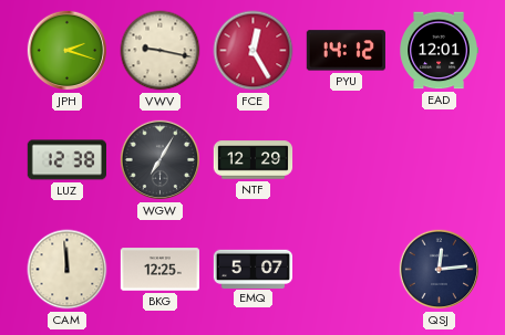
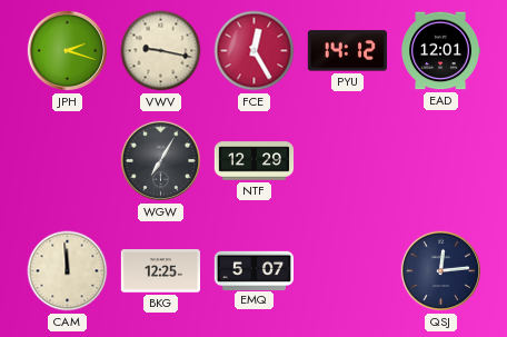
LUZ: 12:38 -> none (66, 160)
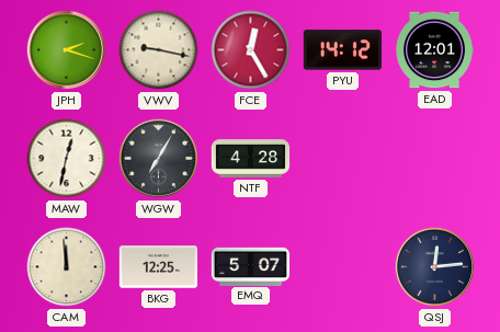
MAW: none -> 12:32 (67, 159)
NTF: 12:29 -> 4:28 (251, 159)
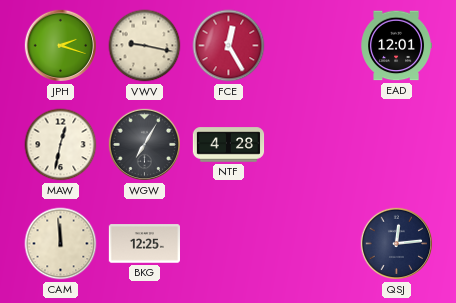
PYU: 14:12 -> none (342, 50)
EMQ: 5:07 -> none (250, 266)
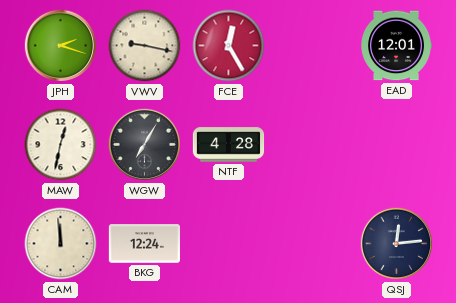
BKG: 12:25 -> 12:24 (144, 244)
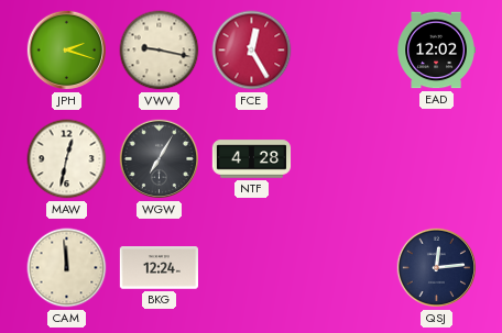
EAD: 12:01 -> 12:02 (436, 51)
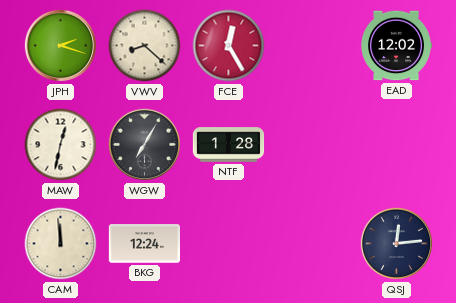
VWV: 9:17 -> 8:22 (145, 46)
NTF: 4:28 -> 1:28 (229, 145)
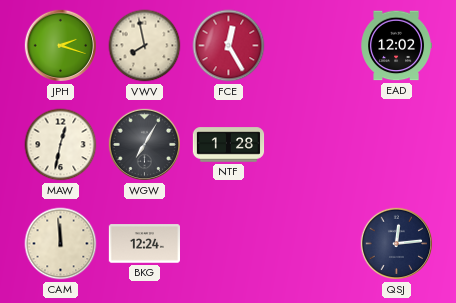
VWV: 8:22 -> 7:58 (145, 46)
